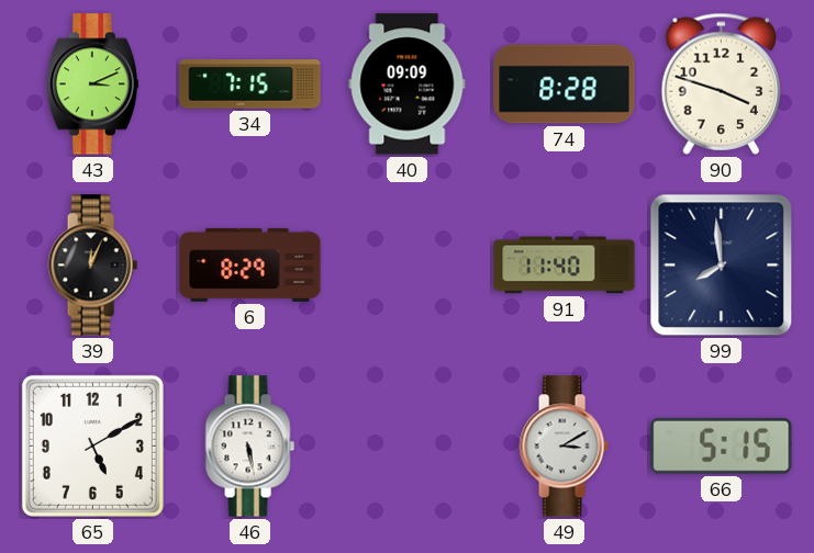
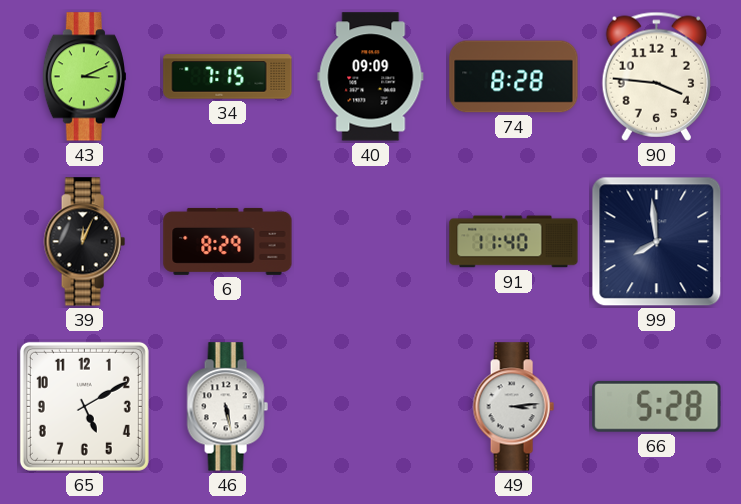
90: 3:48 -> 3:46 (656, 76)
49: 3:10 -> 3:14 (513, 407)
66: 5:15 -> 5:28 (657, 406)
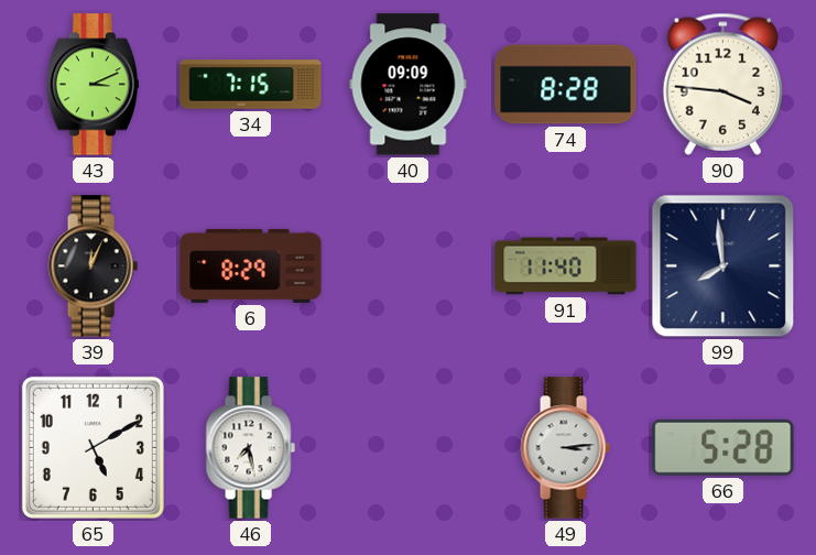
46: 5:28 -> 7:28 (250, 448)
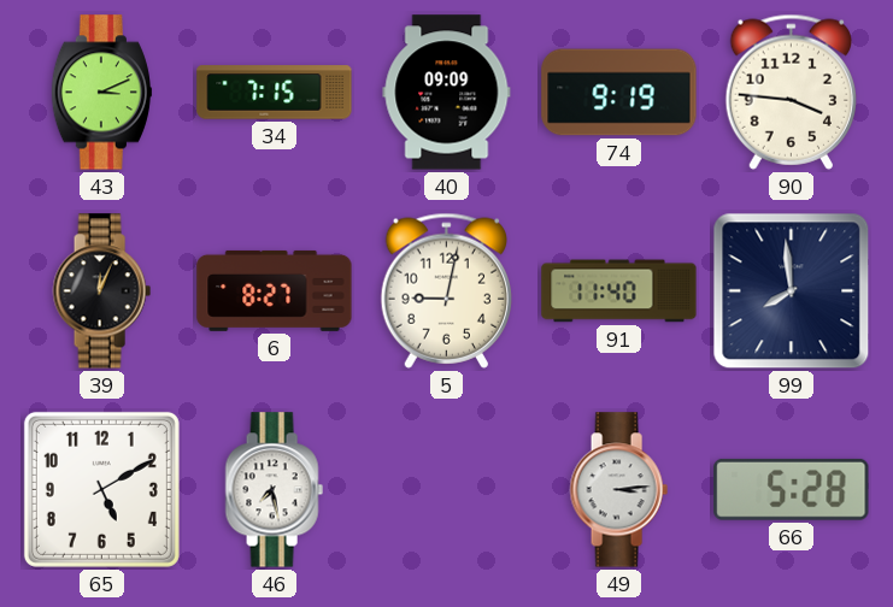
74: 8:28 -> 9:19 (619, 93)
6: 8:29 -> 8:27 (275, 290)
5: none -> 9:02 (446, 290)
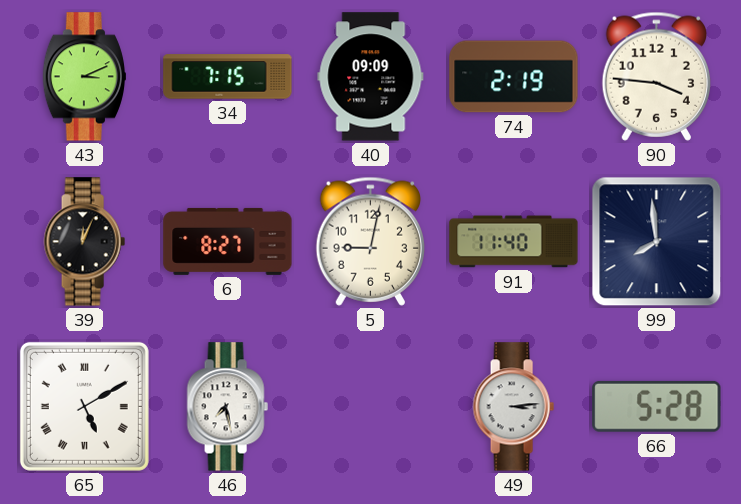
74: 9:19 -> 2:19 (514, 77)
65 numerals: Arabic -> Roman (84, 406)
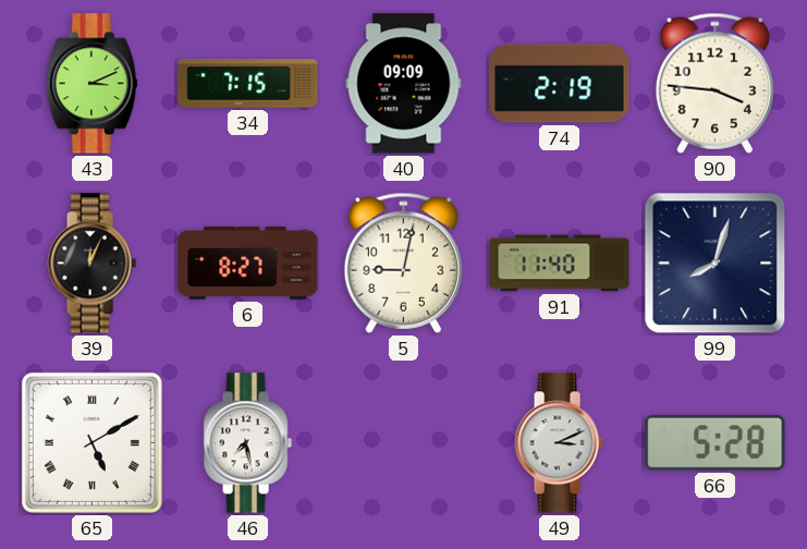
99: 7:59 -> 8:03 (716, 264)
49: 3:14 -> 3:11 (559, 443)
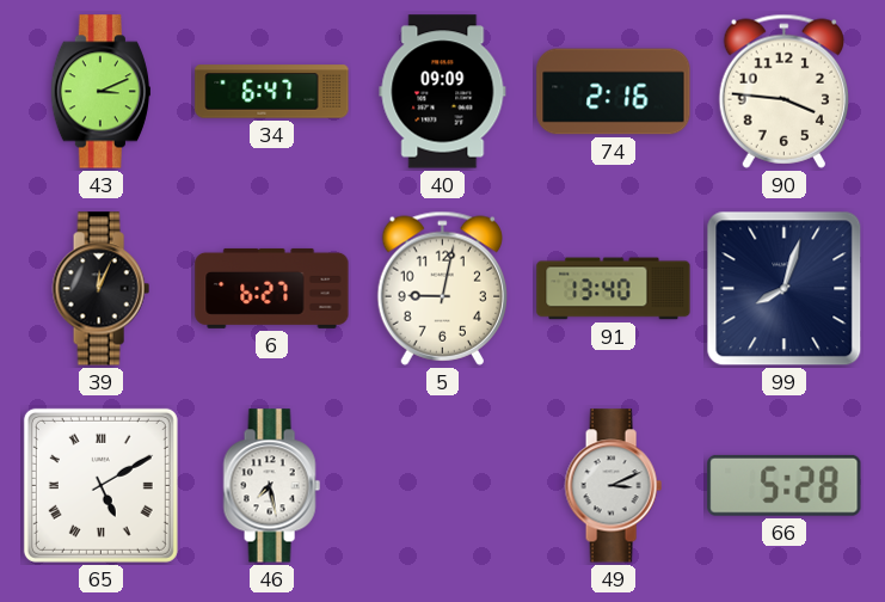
34: 7:15 -> 6:47 (272, 92)
74: 2:19 -> 2:16 (614, 92)
6: 8:27 -> 6:27 (272, 288)
91: 11:40 -> 13:40 (614, 289)
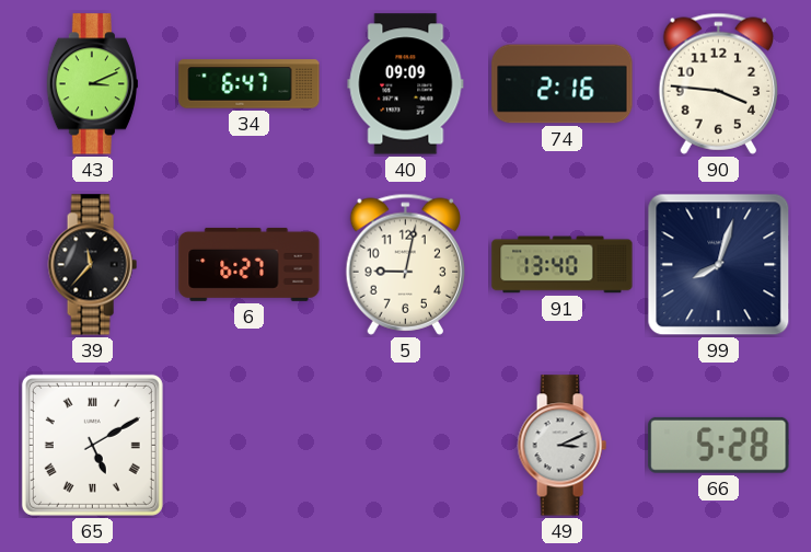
39: 12:04 -> 11:37 (92, 265)
46: 7:28 -> none (271, 486)
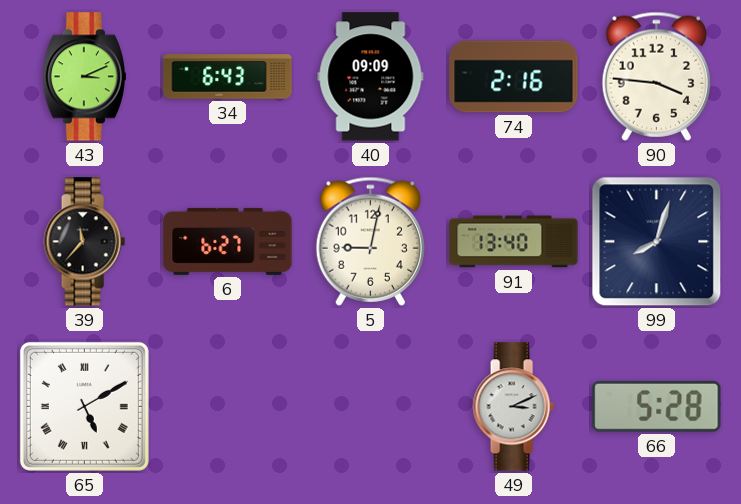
34: 6:47 -> 6:43 (228, 77)
